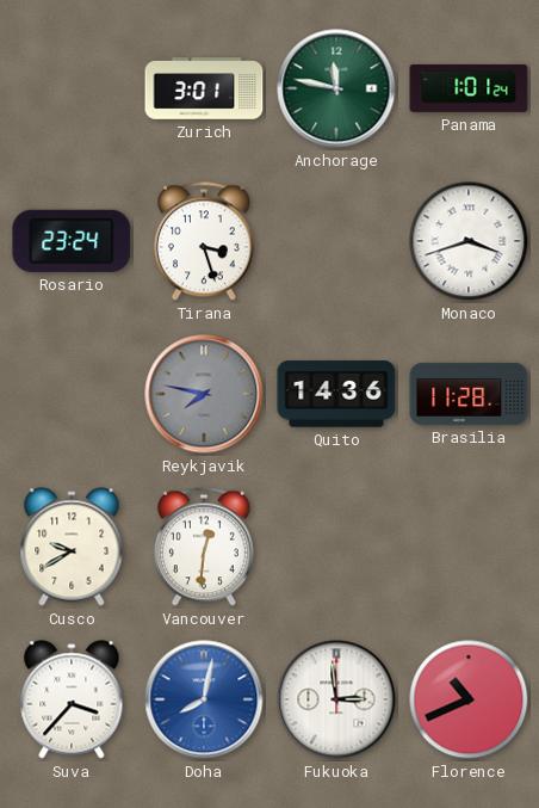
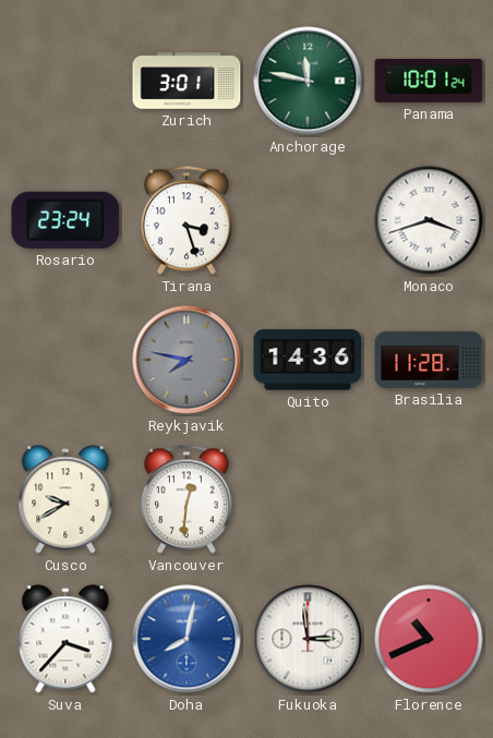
Panama: 1:01 -> 10:01 (429, 81)
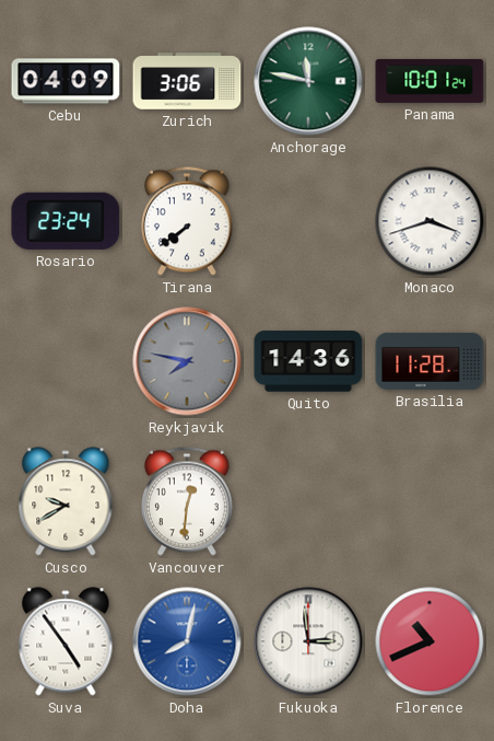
Cebu: none -> 04:09 (66, 81)
Zurich: 3:01 -> 3:06 (187, 81)
Tirana: 3:27 -> 7:39 (187, 221)
Suva: 3:37 -> 4:54 (66, 641)
